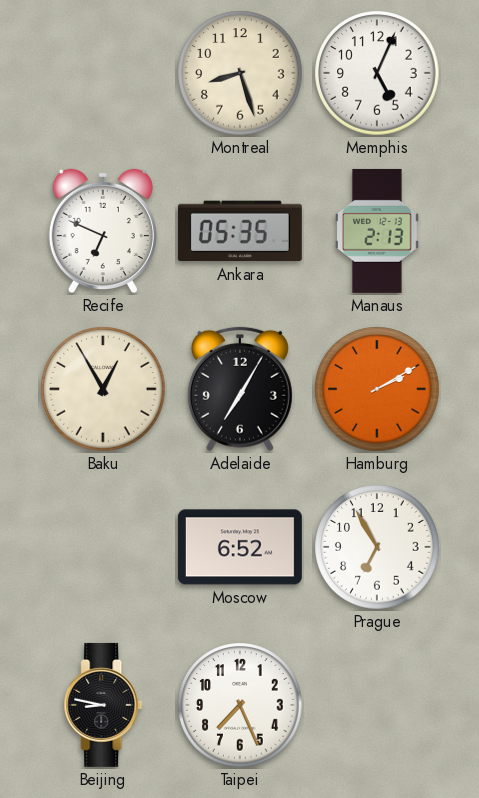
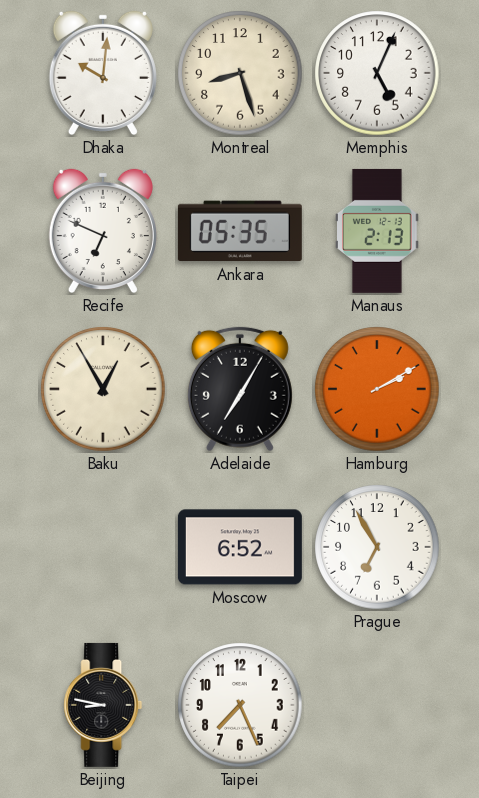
Dhaka: none -> 10:01 (103, 73)
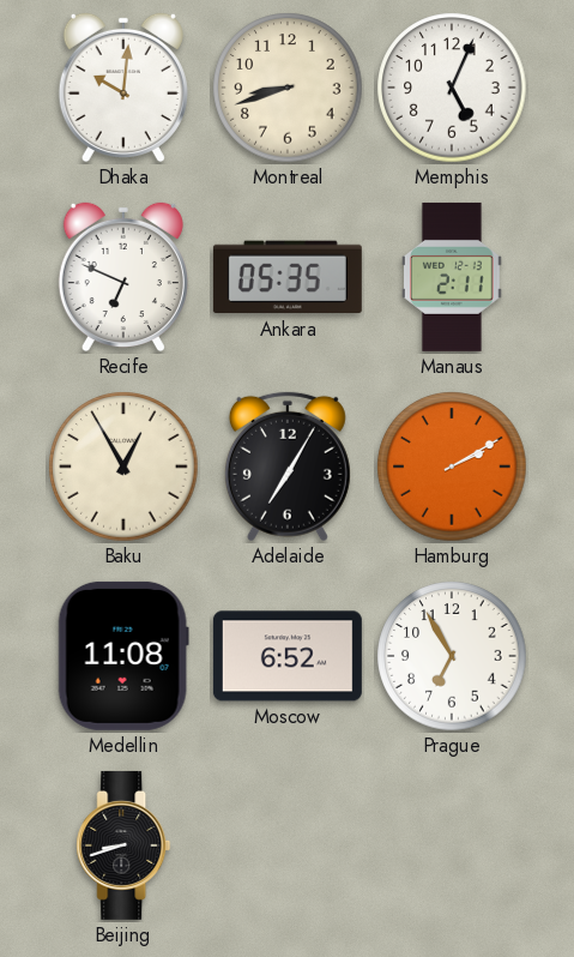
Montreal: 8:27 -> 8:42 (288, 88)
Manaus: 2:13 -> 2:11 (453, 277)
Medellin: none -> 11:08 (123, 656)
Beijing: 8:47 -> 8:42 (123, 845)
Taipei: 7:26 -> none (240, 705)
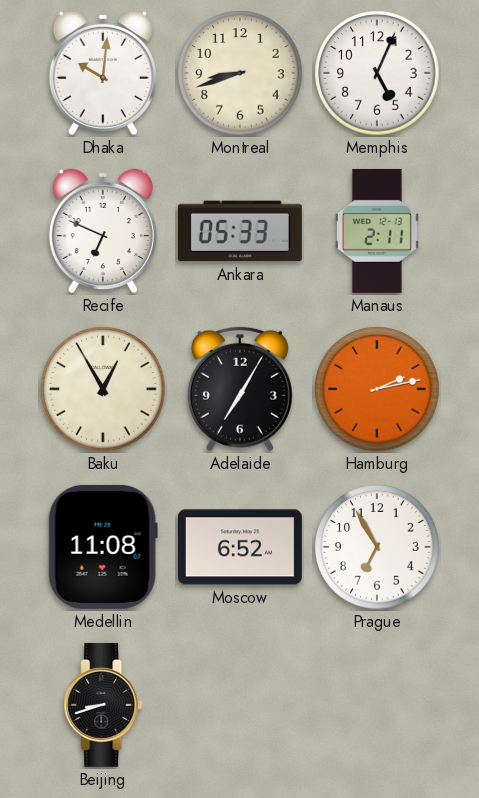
Ankara: 05:35 -> 05:33 (240, 231)
Hamburg: 2:10 -> 2:13 (377, 389)
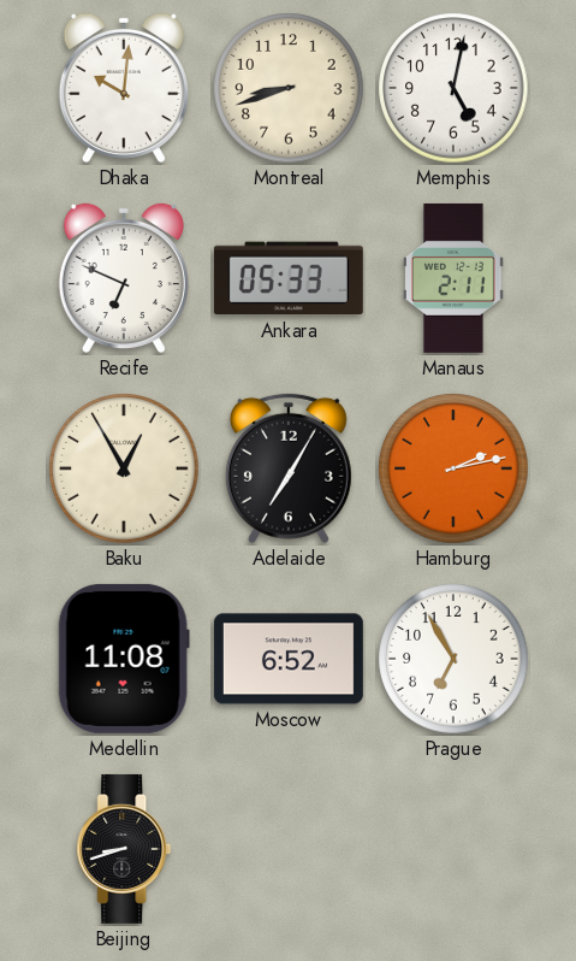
Memphis: 5:04 -> 5:02 (453, 88)
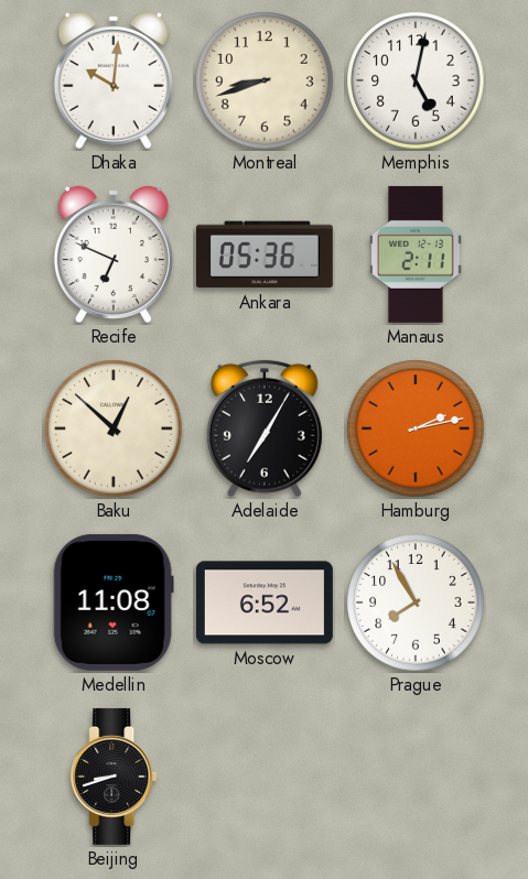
Ankara: 05:33 -> 05:36 (265, 254)
Baku: 12:55 -> 12:52 (114, 428)
Prague: 6:55 -> 7:55 (416, 603)
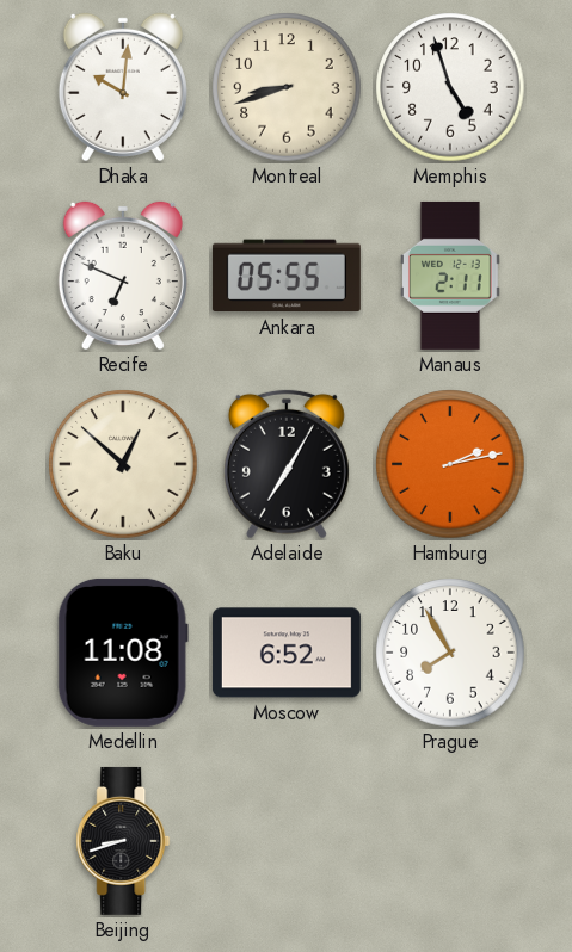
Memphis: 5:02 -> 4:57 (450, 87)
Ankara: 05:36 -> 05:55 (287, 276)
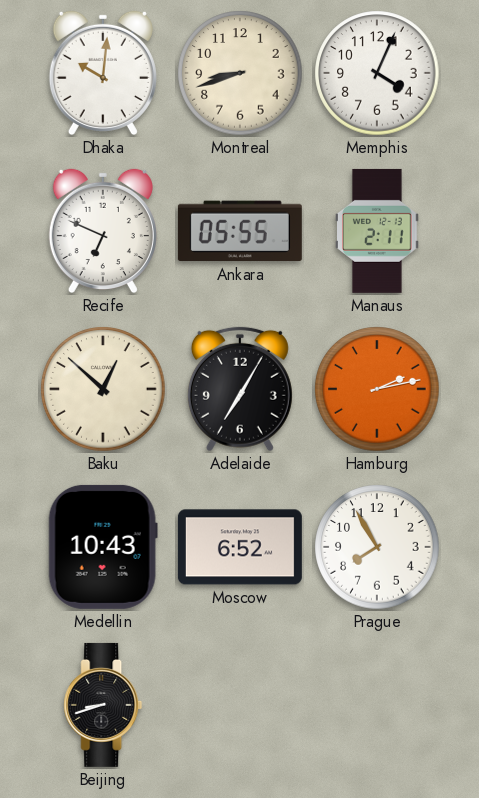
Memphis: 4:57 -> 4:04 (377, 73)
Medellin: 11:08 -> 10:43 (103, 547)
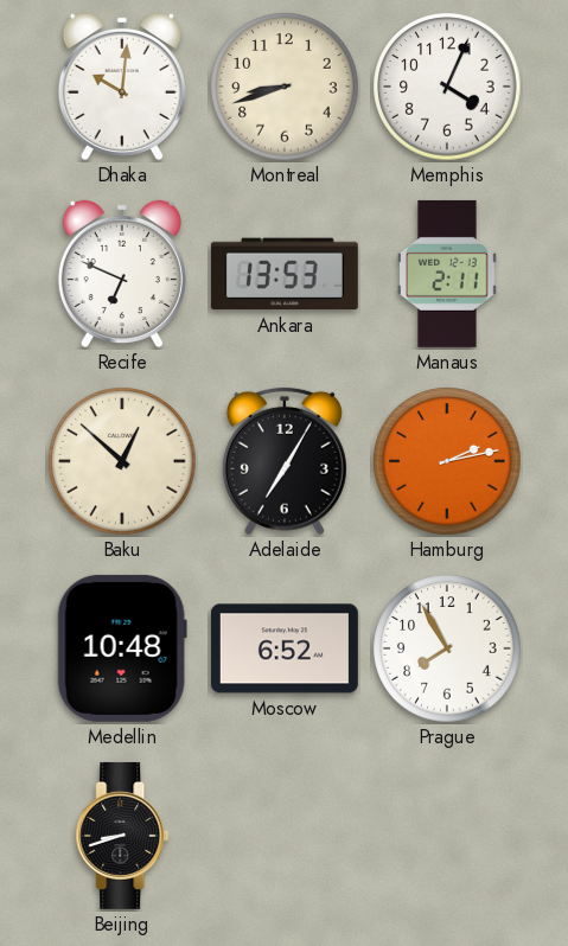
Ankara: 05:55 -> 13:53 (285, 274)
Medellin: 10:43 -> 10:48 (122, 648)
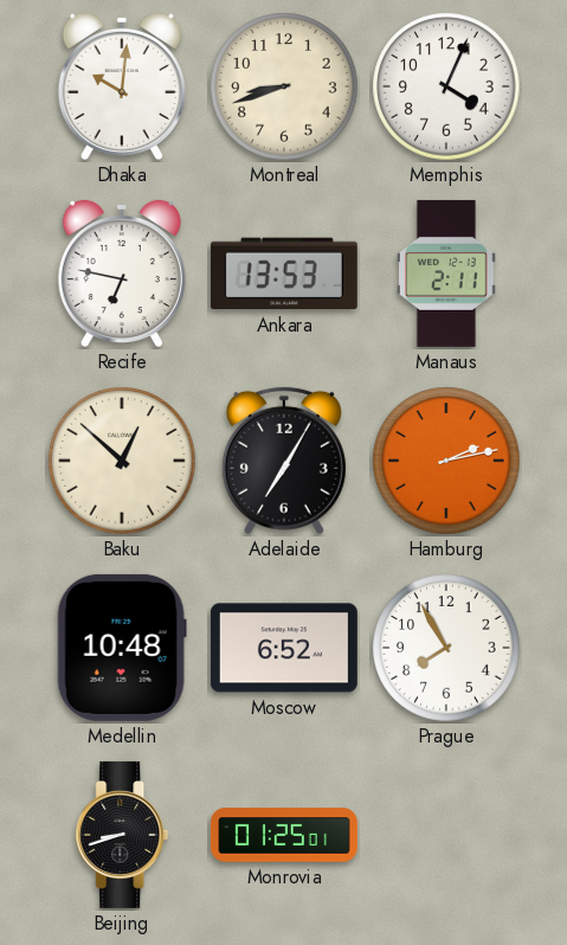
Recife: 6:49 -> 6:47 (122, 274)
Monrovia: none -> 01:25 (284, 835)
